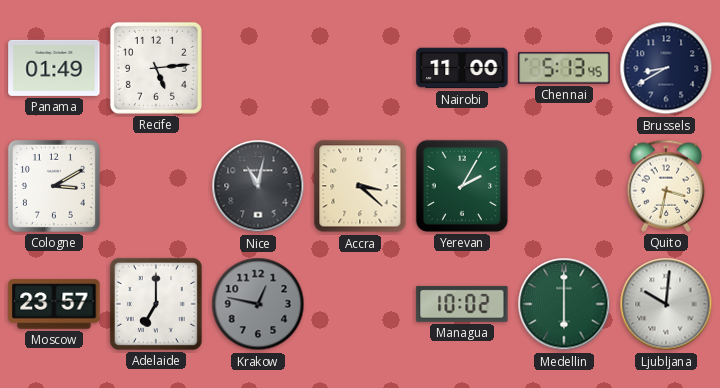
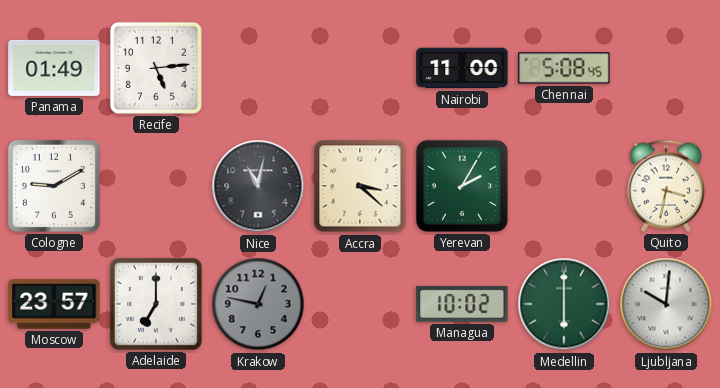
Chennai: 5:13 -> 5:08 (564, 68)
Brussels: 8:40 -> none (666, 68)
Cologne: 3:10 -> 9:10 (54, 186)
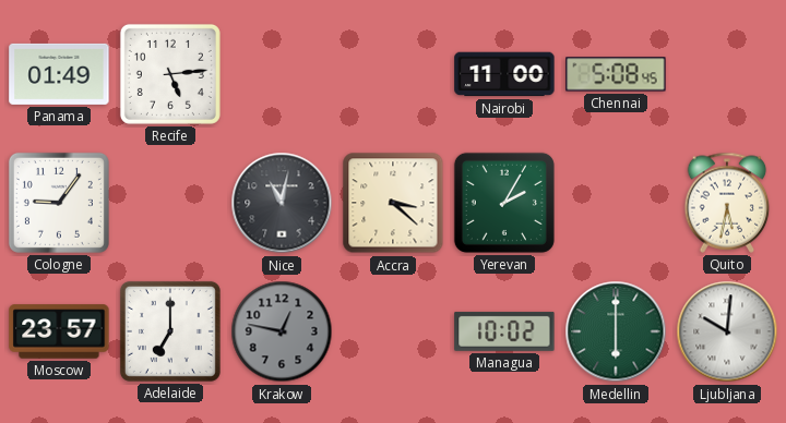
Cologne: 9:10 -> 9:06 (59, 203)
Quito: 3:32 -> 5:32 (727, 203)
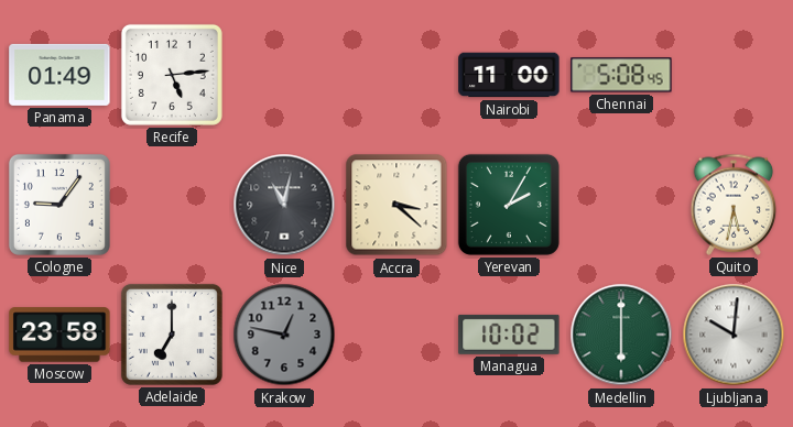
Moscow: 23:57 -> 23:58 (59, 335)
